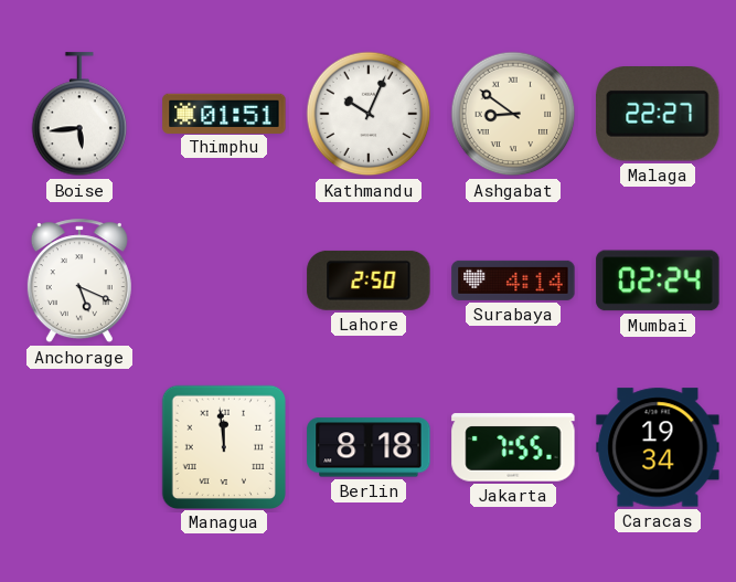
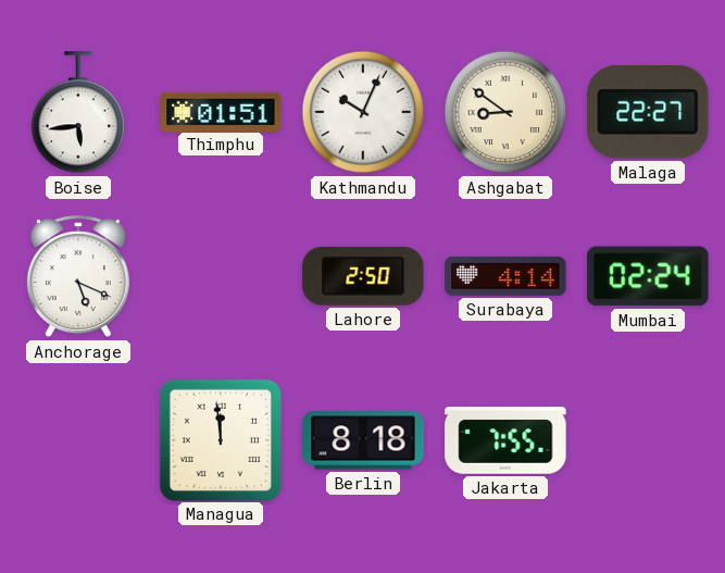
Caracas: 19:34 -> none (658, 447)
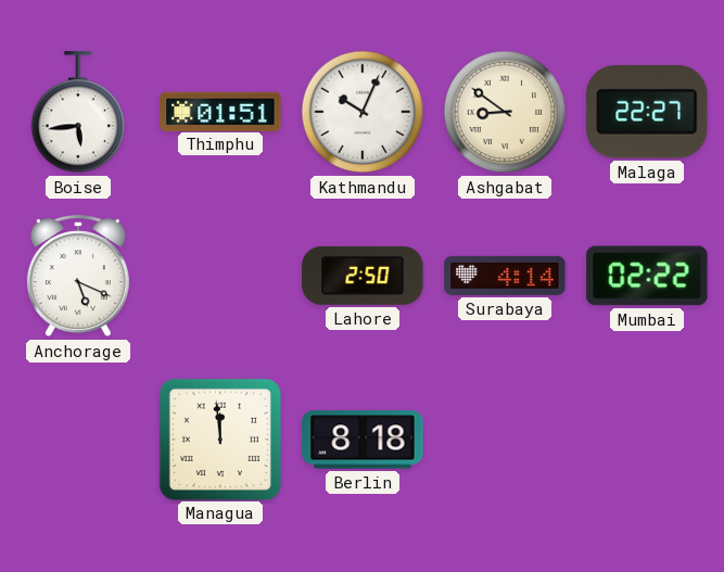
Mumbai: 02:24 -> 02:22 (647, 276)
Jakarta: 7:55 -> none (505, 440)
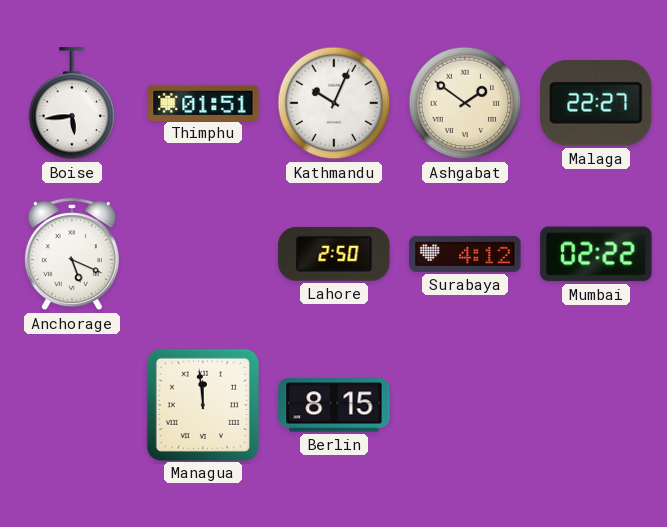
Ashgabat: 8:51 -> 1:51 (465, 103)
Surabaya: 4:14 -> 4:12 (465, 254)
Berlin: 8:18 -> 8:15 (334, 405)
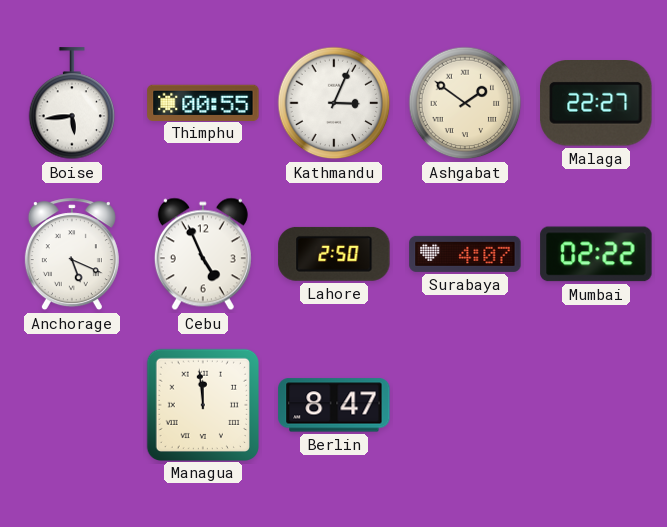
Thimphu: 01:51 -> 00:55 (203, 102)
Kathmandu: 10:04 -> 3:04 (334, 103)
Cebu: none -> 4:56 (203, 254)
Surabaya: 4:12 -> 4:07 (465, 254)
Berlin: 8:15 -> 8:47 (334, 405)
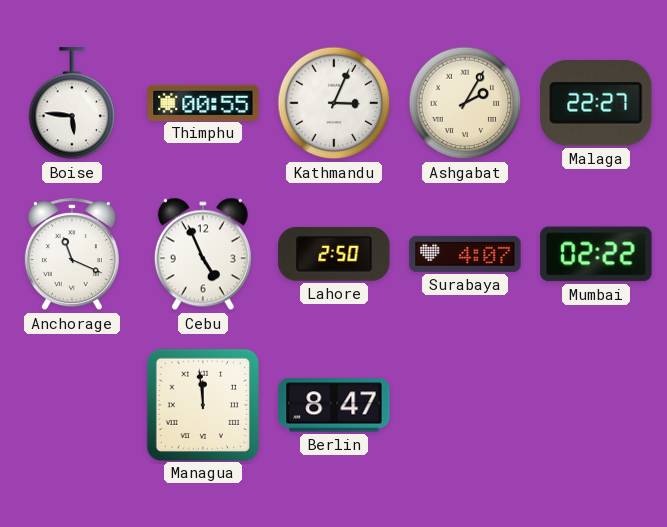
Boise: 5:44 -> 5:46 (72, 104)
Ashgabat: 1:51 -> 2:05 (465, 103)
Anchorage: 5:19 -> 11:19 (72, 255)
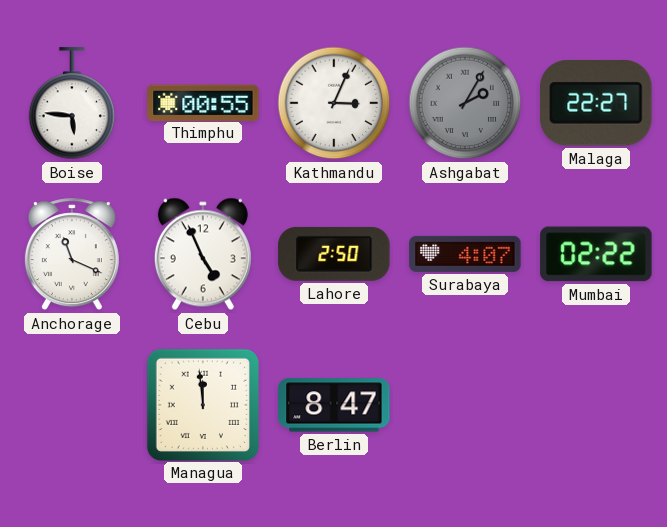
Ashgabat dial: cream -> grey (465, 103)
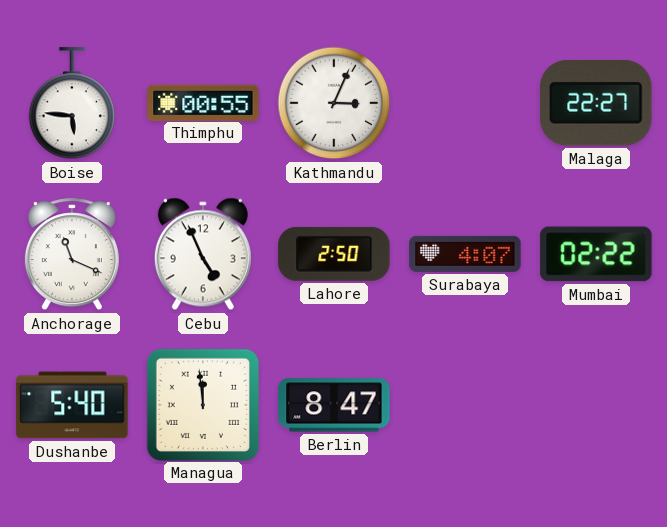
Ashgabat: 2:05 -> none (465, 103)
Dushanbe: none -> 5:40 (72, 405)
